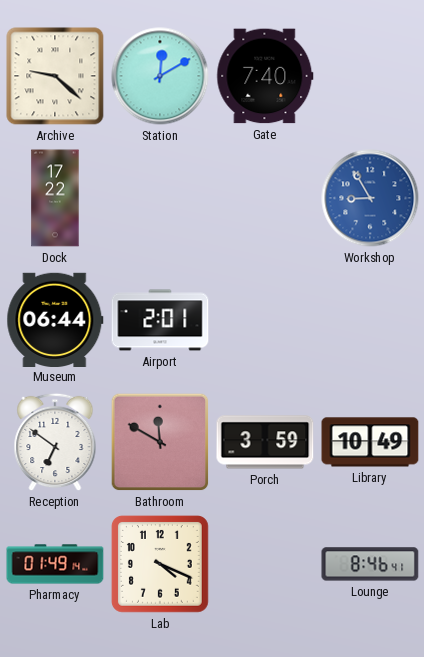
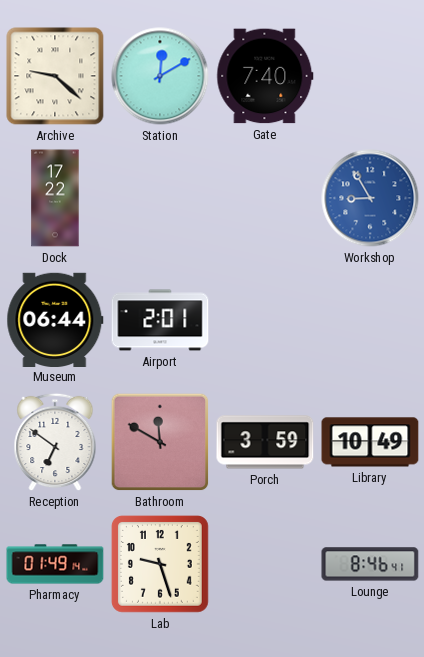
Lab: 4:19 -> 9:27 (160, 565)
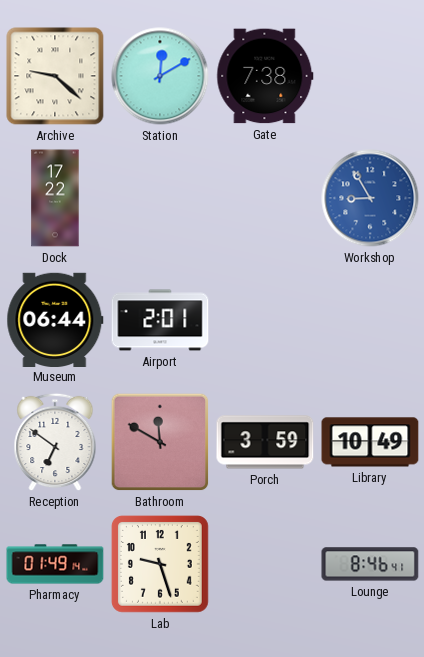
Gate: 7:40 -> 7:38 (265, 76)
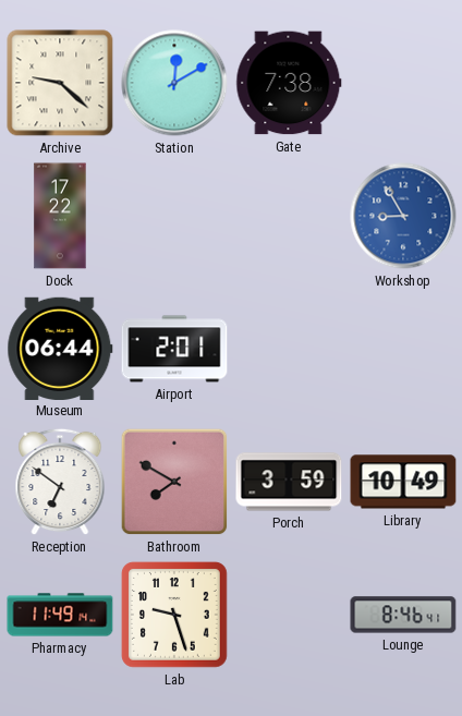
Bathroom: 11:50 -> 7:50 (174, 482)
Pharmacy: 01:49 -> 11:49 (60, 615)
